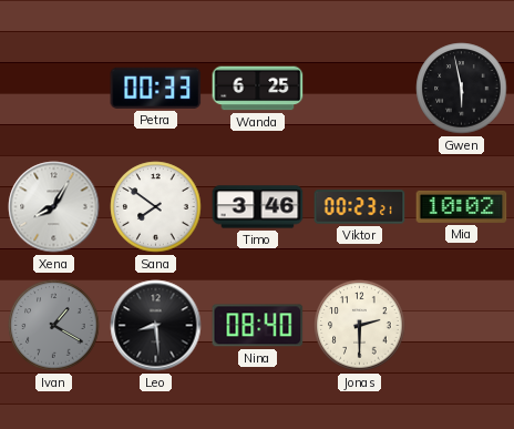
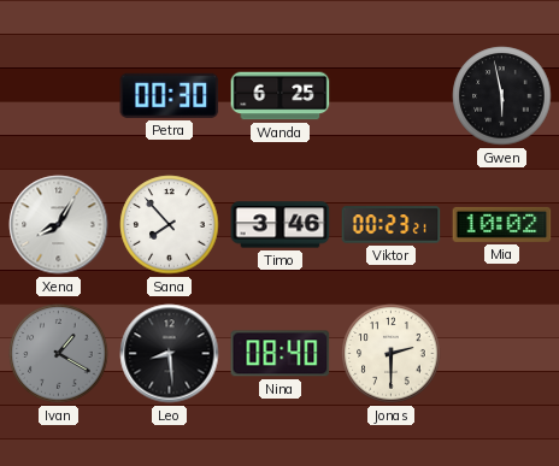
Petra: 00:33 -> 00:30 (170, 95)
Sana: 7:51 -> 7:53 (170, 225)
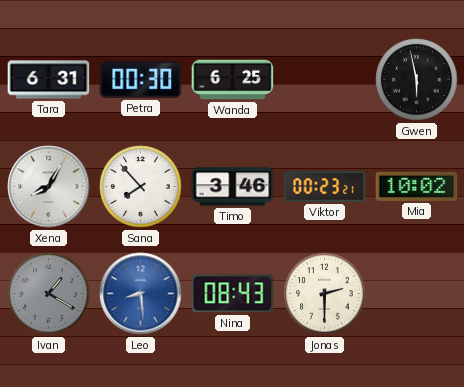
Tara: none -> 6:31 (49, 80)
Leo dial: black -> blue (141, 294)
Nina: 08:40 -> 08:43 (233, 294)
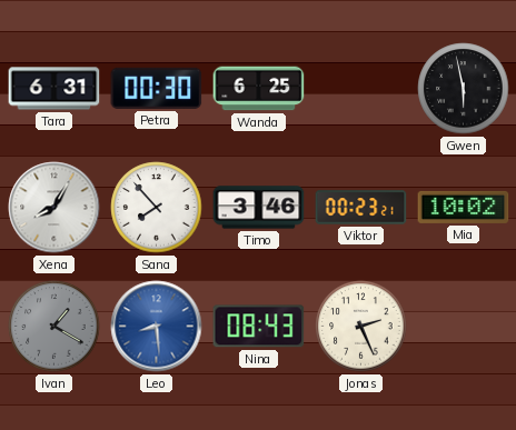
Jonas: 2:30 -> 2:26 (361, 327)
